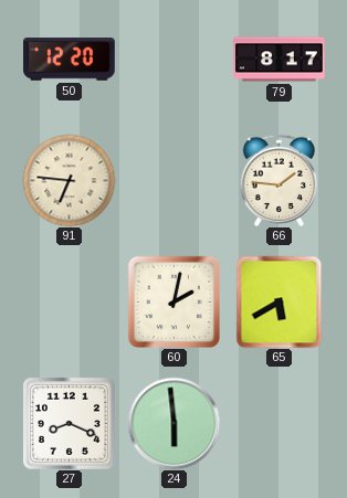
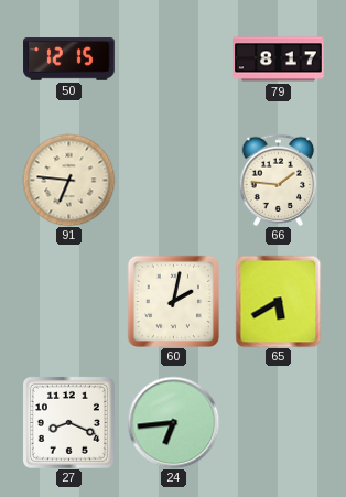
50: 12:20 -> 12:15 (69, 60)
24: 5:59 -> 6:44 (173, 422)
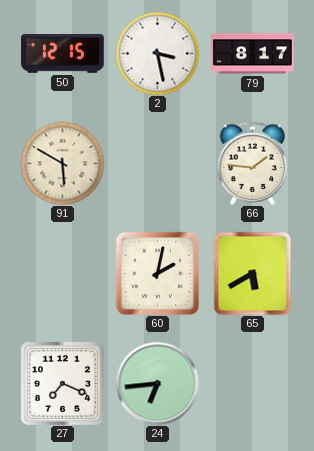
2: none -> 3:28 (157, 53)
91: 6:46 -> 5:50 (62, 163)
27: 8:19 -> 7:19 (62, 383)
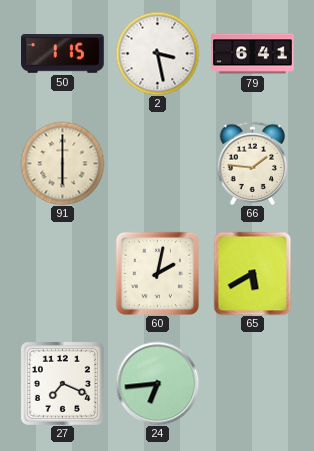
50: 12:15 -> 1:15 (63, 54)
79: 8:17 -> 6:41 (253, 54)
91: 5:50 -> 6:00 (62, 163)
